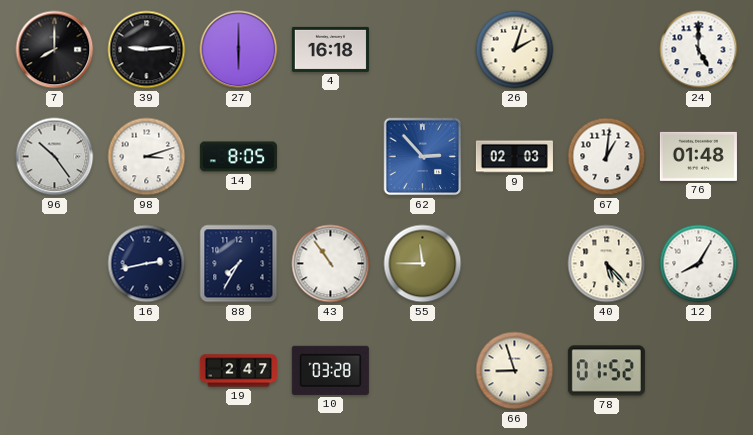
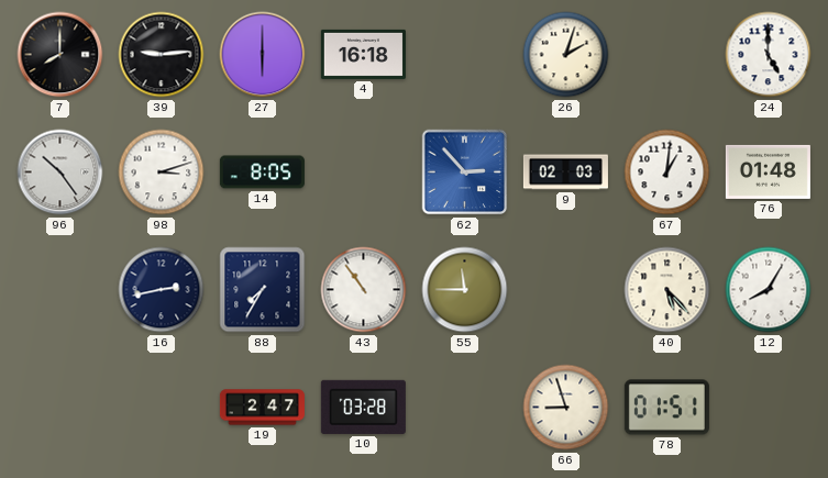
78: 01:52 -> 01:51 (666, 408)
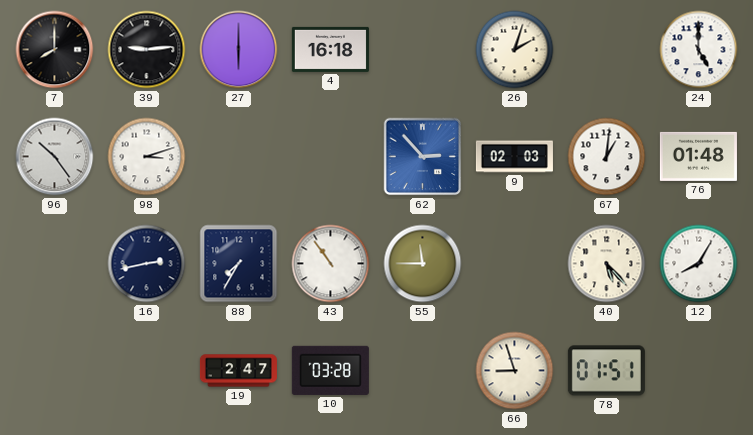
14: 8:05 -> none (262, 173)
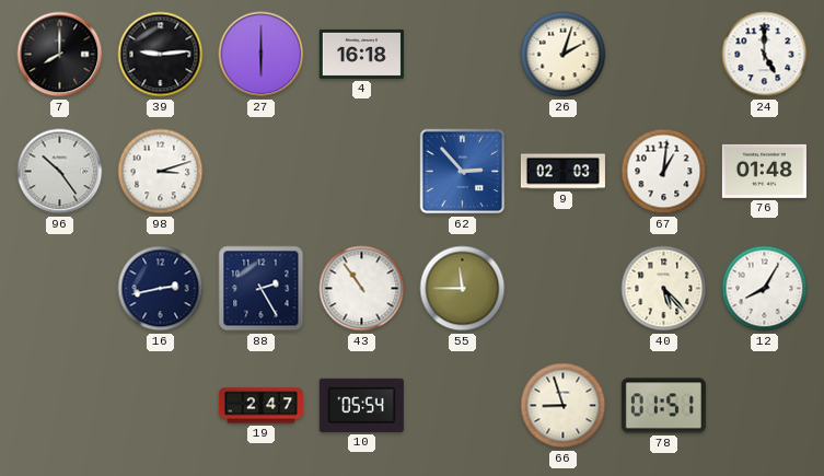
88: 7:35 -> 2:25 (262, 289)
10: 03:28 -> 05:54 (361, 405)
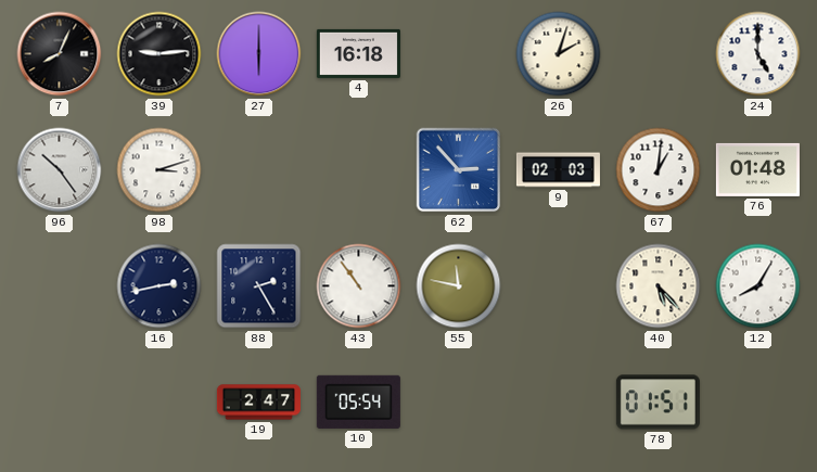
7: 8:00 -> 8:04 (60, 54)
55: 11:45 -> 11:47 (459, 286)
66: 8:57 -> none (564, 406)
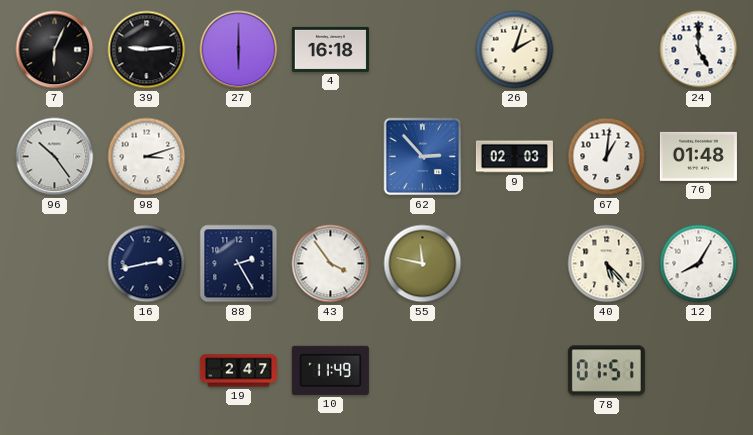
7: 8:04 -> 6:04 (55, 50)
43: 10:54 -> 3:54 (331, 264)
10: 05:54 -> 11:49 (330, 370)
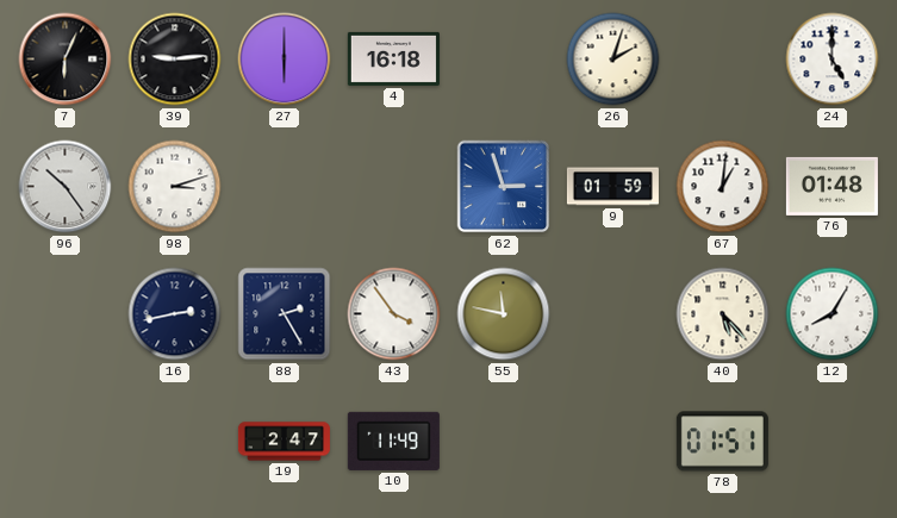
62: 2:53 -> 2:57 (504, 187)
9: 02:03 -> 01:59 (612, 187)
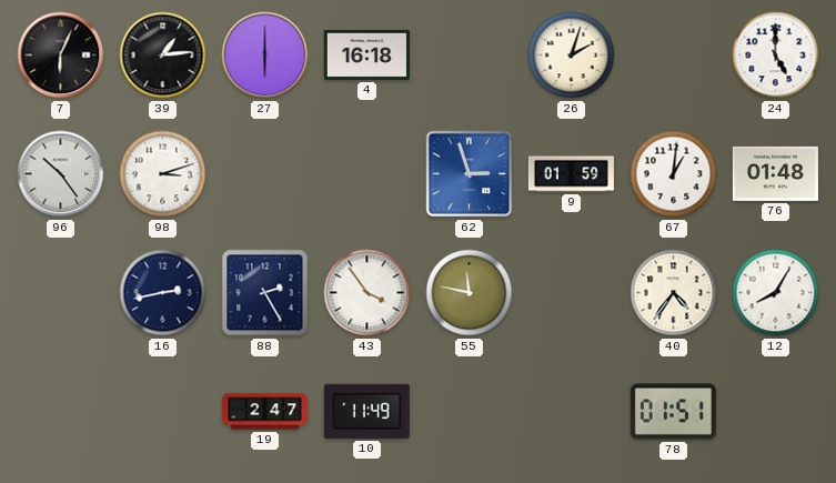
39: 9:14 -> 1:14 (163, 56)
40: 5:23 -> 4:36 (674, 293)
